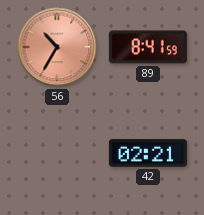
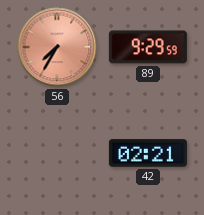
56: 10:35 -> 7:35 (57, 47)
89: 8:41 -> 9:29 (148, 47)
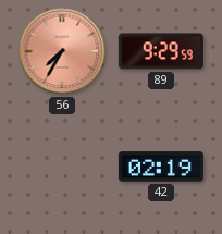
42: 02:21 -> 02:19 (161, 167)
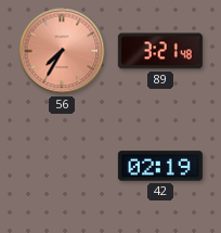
89: 9:29 -> 3:21 (160, 51)
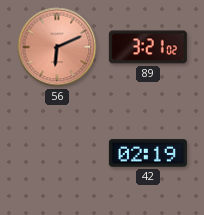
56: 7:35 -> 6:11 (57, 47)
89: 3:21:48 -> 3:21:02 (148, 47)
